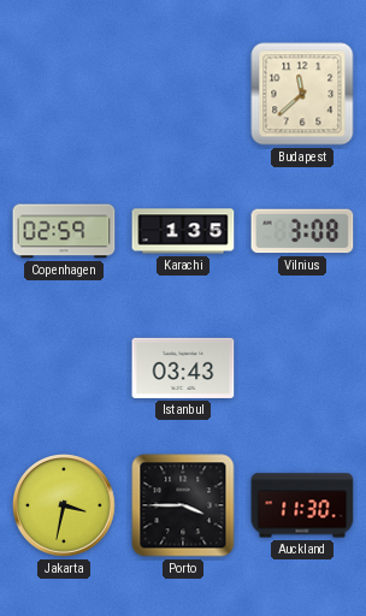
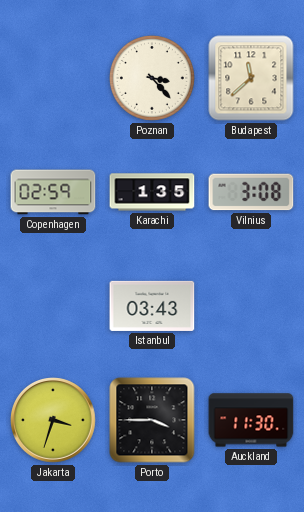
Poznan: none -> 3:23 (152, 78)
Jakarta: 3:32 -> 3:33 (54, 421)
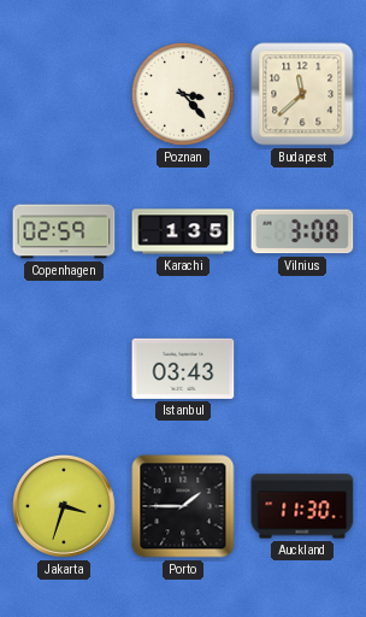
Porto: 3:45 -> 1:45 (183, 506)
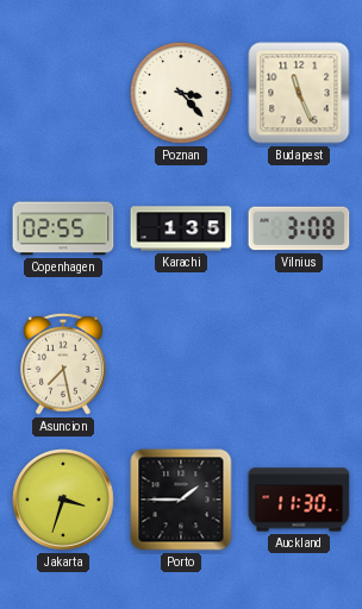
Budapest: 11:38 -> 11:26 (299, 93)
Copenhagen: 02:59 -> 02:55 (63, 228)
Asuncion: none -> 7:28 (63, 364)
Istanbul: 03:43 -> none (183, 369)
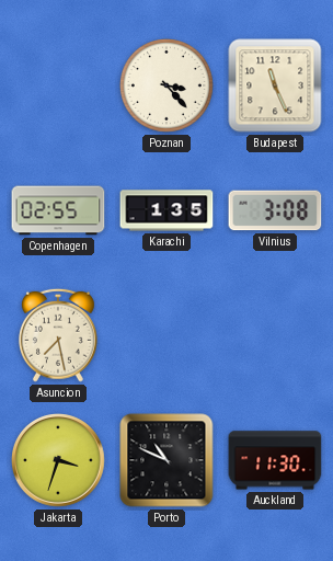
Porto: 1:45 -> 10:49 (166, 460)
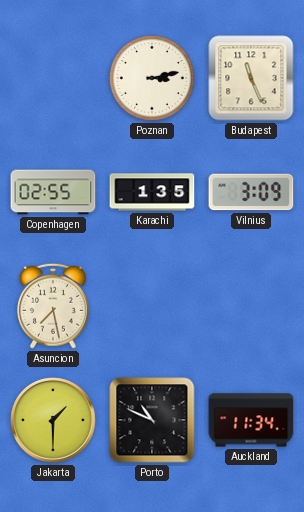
Poznan: 3:23 -> 3:13 (152, 78)
Vilnius: 3:08 -> 3:09 (251, 192)
Jakarta: 3:33 -> 1:30 (54, 421)
Auckland: 11:30 -> 11:34 (251, 420)
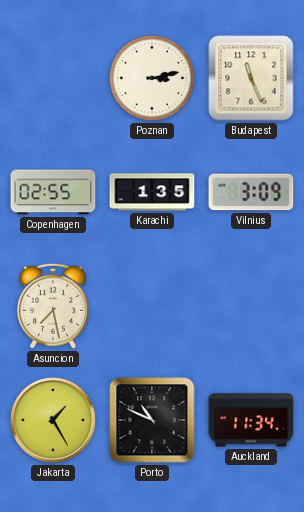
Jakarta: 1:30 -> 1:25 (54, 421)
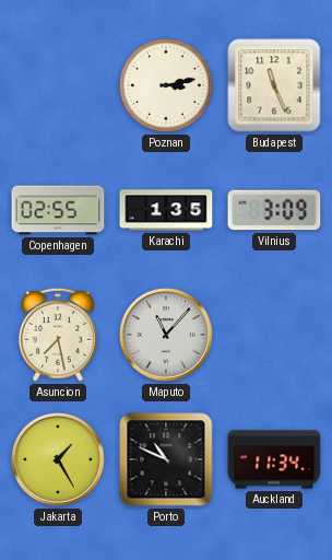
Maputo: none -> 11:07 (167, 336)
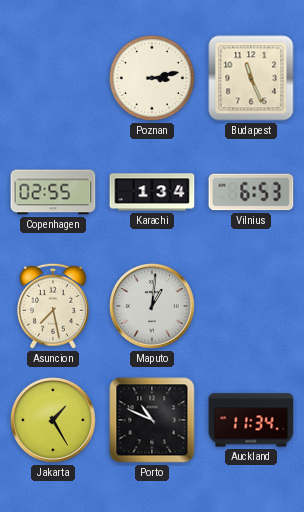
Karachi: 1:35 -> 1:34 (152, 192)
Vilnius: 3:09 -> 6:53 (251, 192)
Maputo: 11:07 -> 1:01 (153, 307)
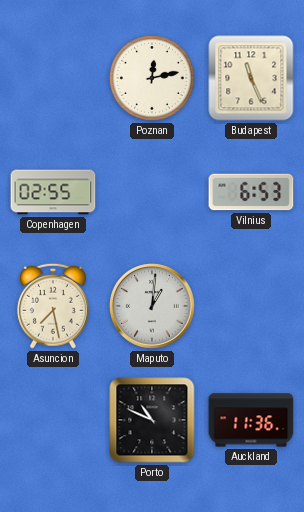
Poznan: 3:13 -> 12:13 (152, 78)
Karachi: 1:34 -> none (152, 192)
Jakarta: 1:25 -> none (54, 421)
Auckland: 11:34 -> 11:36 (251, 420)
